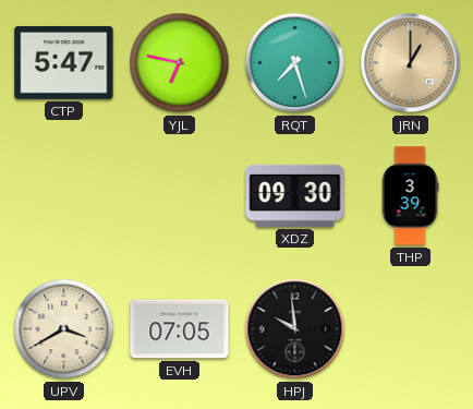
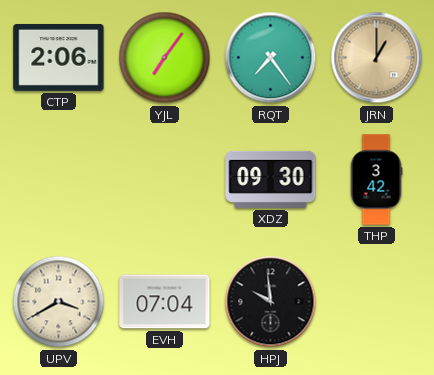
CTP: 5:47 -> 2:06 (59, 57)
YJL: 6:47 -> 7:06 (165, 58)
RQT: 7:27 -> 7:24 (271, 58)
THP: 3:39 -> 3:42 (376, 180)
EVH: 07:05 -> 07:04 (165, 302)
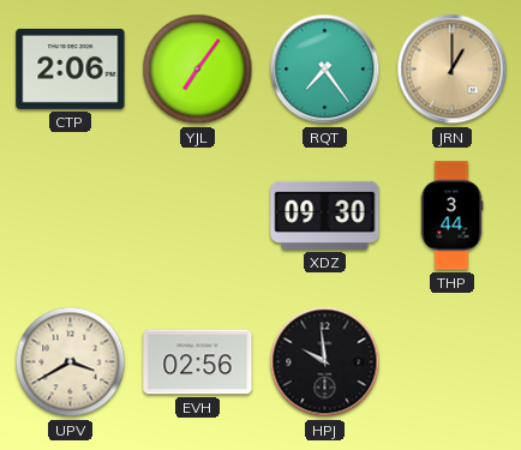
THP: 3:42 -> 3:44 (451, 216)
EVH: 07:04 -> 02:56 (198, 362)
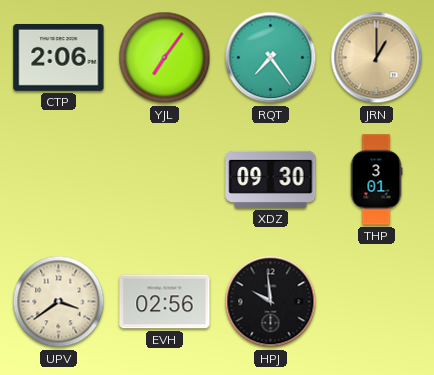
THP: 3:44 -> 3:01 (376, 180)
UPV: 3:40 -> 3:39 (59, 302)
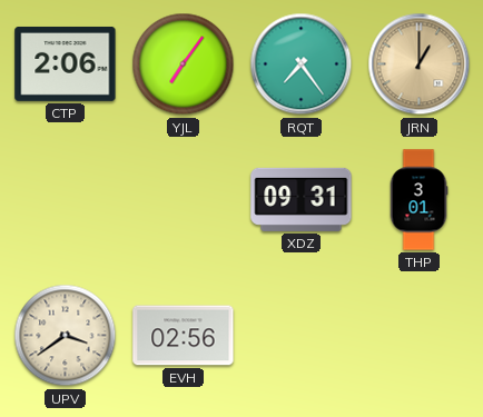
XDZ: 09:30 -> 09:31 (302, 199)
HPJ: 9:59 -> none (271, 302)
